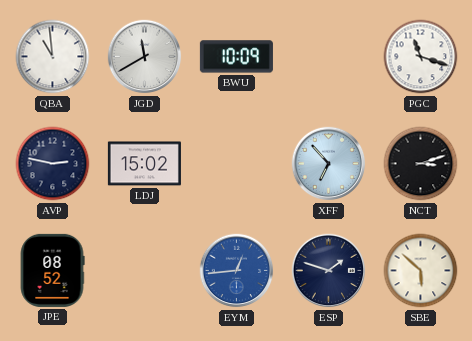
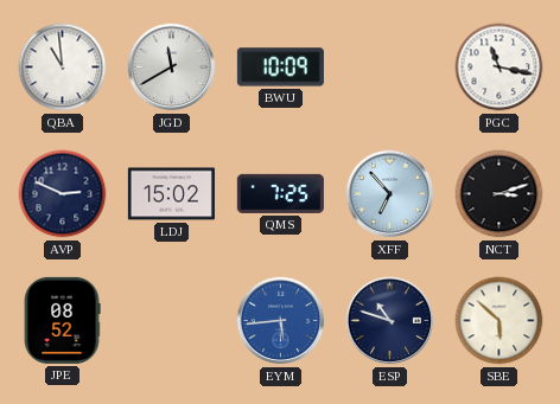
PGC: 11:18 -> 11:17 (499, 68)
AVP: 2:47 -> 2:49 (63, 194)
QMS: none -> 7:25 (280, 193)
EYM: 12:44 -> 5:44 (281, 321)
ESP: 1:48 -> 10:48 (390, 321)
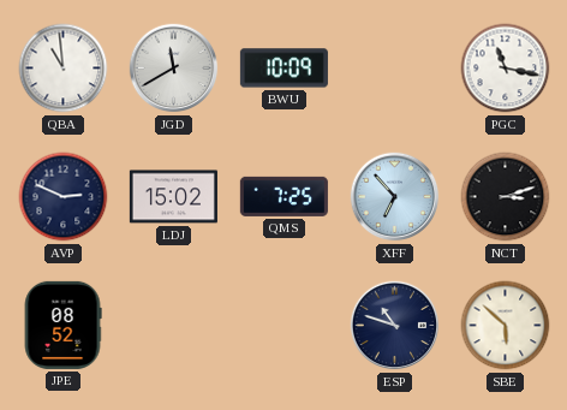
EYM: 5:44 -> none (281, 321)
